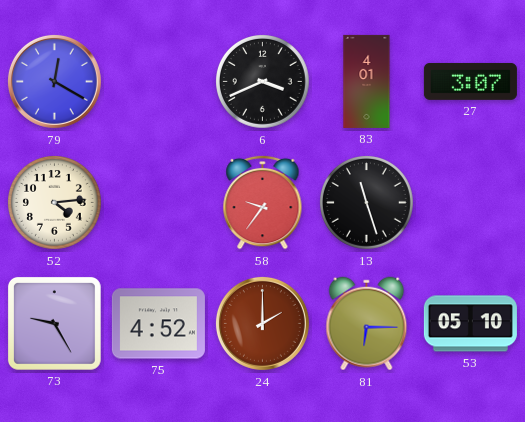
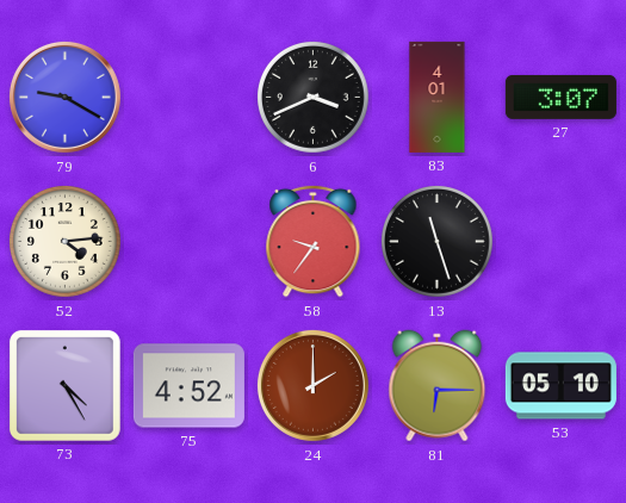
79: 12:20 -> 9:20 (64, 97)
73: 9:25 -> 4:25 (64, 385)
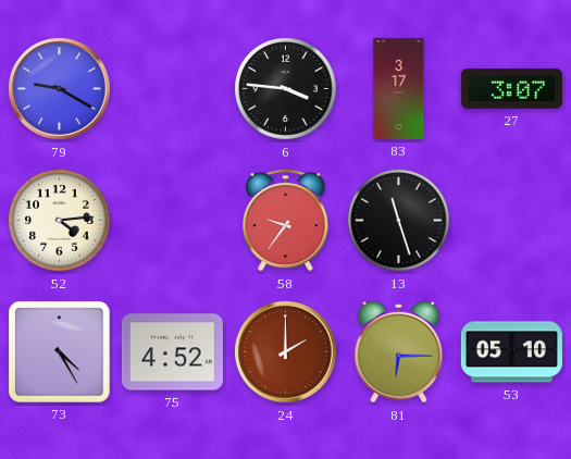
6: 3:41 -> 3:46 (286, 89)
83: 4:01 -> 3:17 (399, 88)
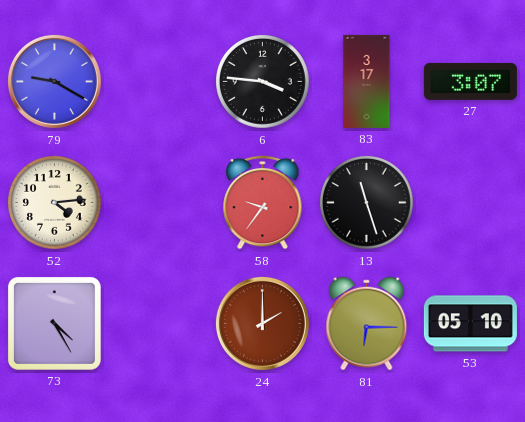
75: 4:52 -> none (172, 352)
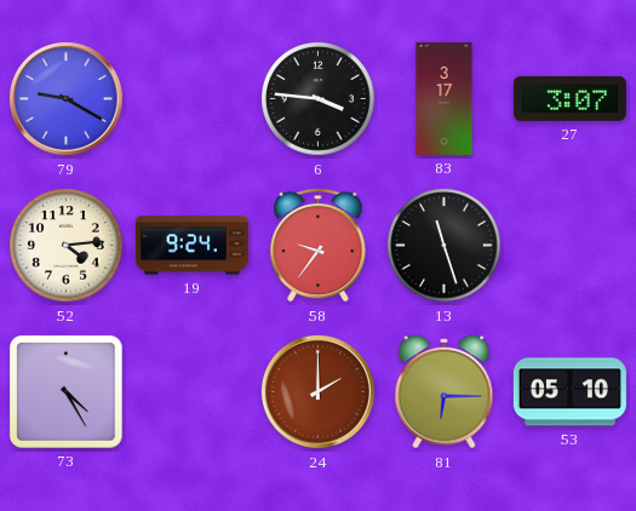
19: none -> 9:24 (191, 246)
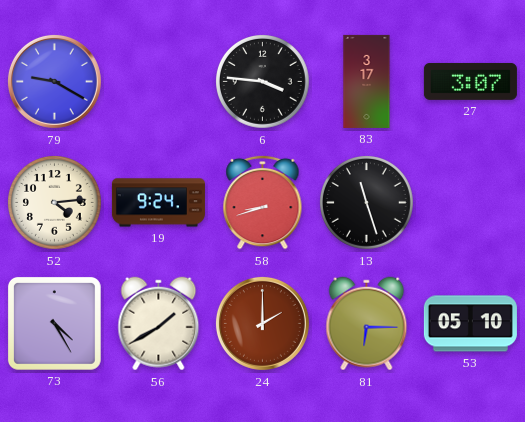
58: 9:36 -> 8:42 (263, 202)
56: none -> 1:40 (159, 324)
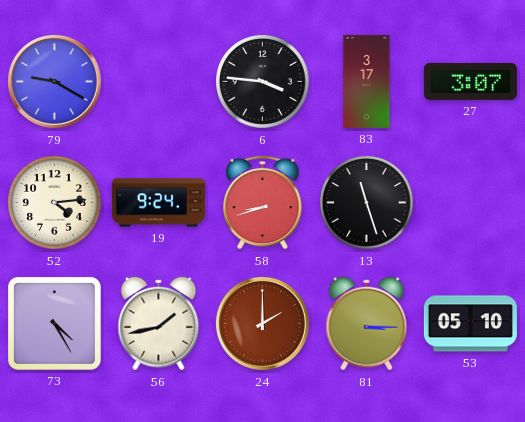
56: 1:40 -> 1:43 (159, 324)
81: 6:15 -> 3:15 (367, 324)
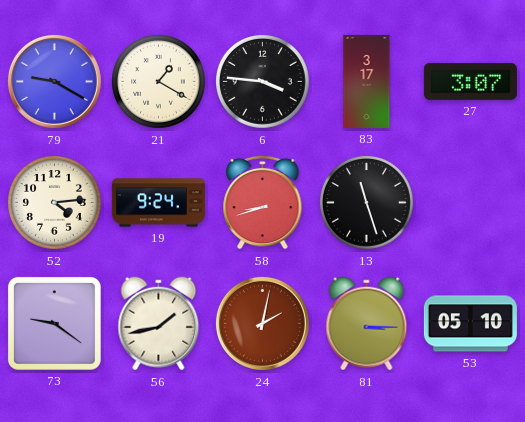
21: none -> 1:20 (159, 82)
73: 4:25 -> 9:21 (54, 323)
24: 2:00 -> 2:02 (262, 323)
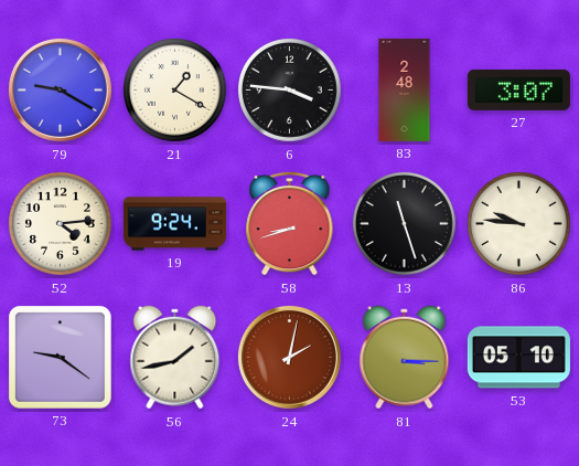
83: 3:17 -> 2:48 (405, 89)
86: none -> 9:46 (519, 224)
